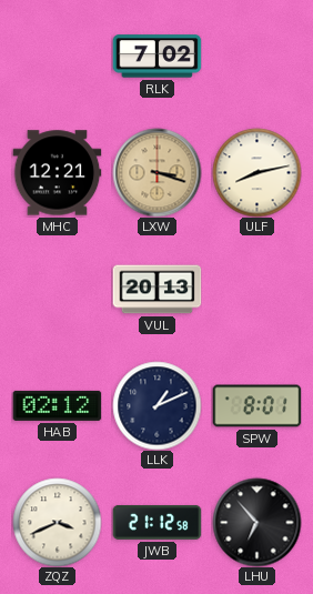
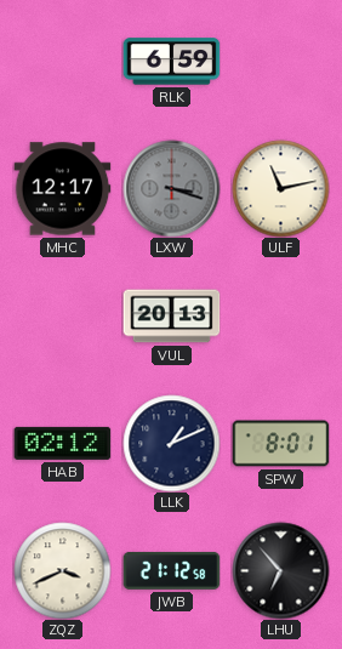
RLK: 7:02 -> 6:59 (171, 62)
MHC: 12:21 -> 12:17 (62, 189)
LXW dial: champagne -> grey (171, 188)
ULF: 8:13 -> 11:13 (280, 188)
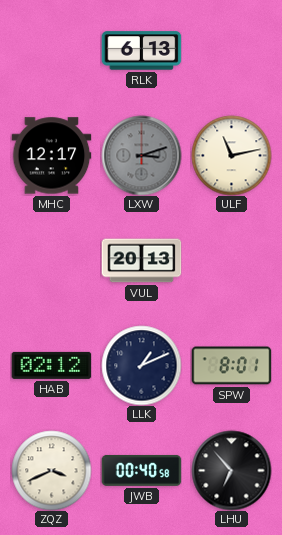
RLK: 6:59 -> 6:13 (141, 51)
LXW: 3:18 -> 3:12 (141, 155)
JWB: 21:12 -> 00:40 (141, 470)
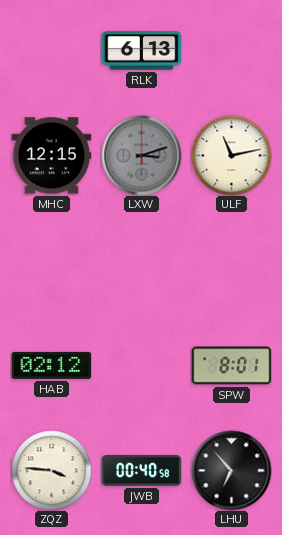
MHC: 12:17 -> 12:15 (51, 156)
VUL: 20:13 -> none (141, 261)
LLK: 1:11 -> none (141, 365)
ZQZ: 3:41 -> 3:46 (51, 470)
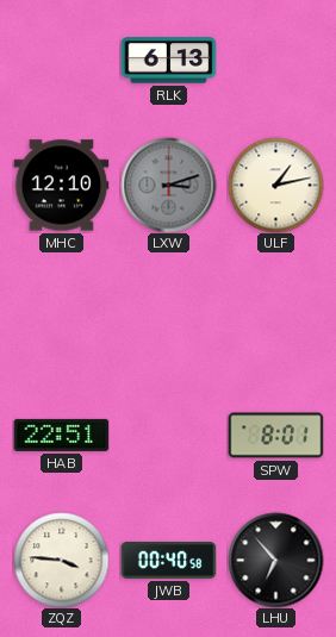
MHC: 12:15 -> 12:10 (61, 186)
ULF: 11:13 -> 1:13 (275, 185)
HAB: 02:12 -> 22:51 (61, 435)
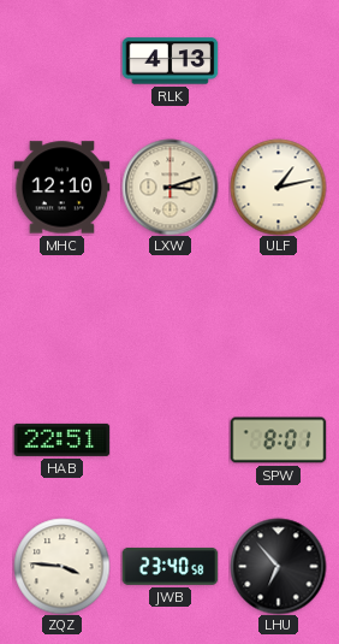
RLK: 6:13 -> 4:13 (169, 61)
LXW dial: grey -> cream (169, 187)
JWB: 00:40 -> 23:40 (169, 566)
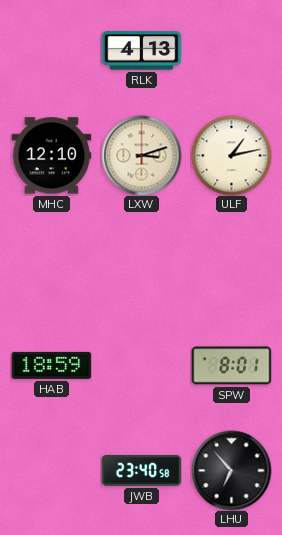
HAB: 22:51 -> 18:59 (51, 365)
ZQZ: 3:46 -> none (61, 566)
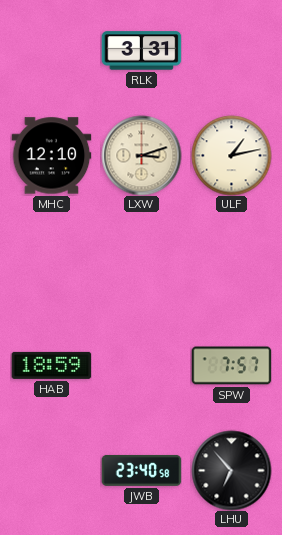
RLK: 4:13 -> 3:31 (141, 51)
SPW: 8:01 -> 7:57 (231, 366)
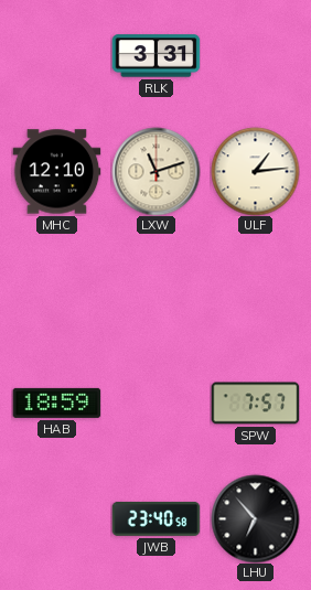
LXW: 3:12 -> 11:12 (155, 171)
ULF: 1:13 -> 1:14 (255, 171)
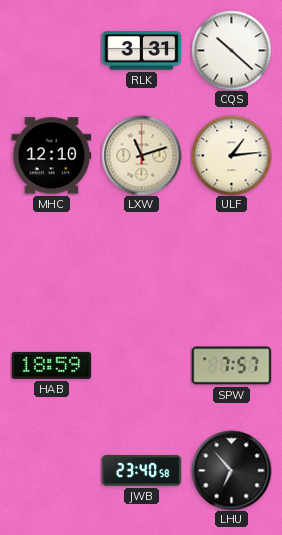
CQS: none -> 10:22 (231, 50)
